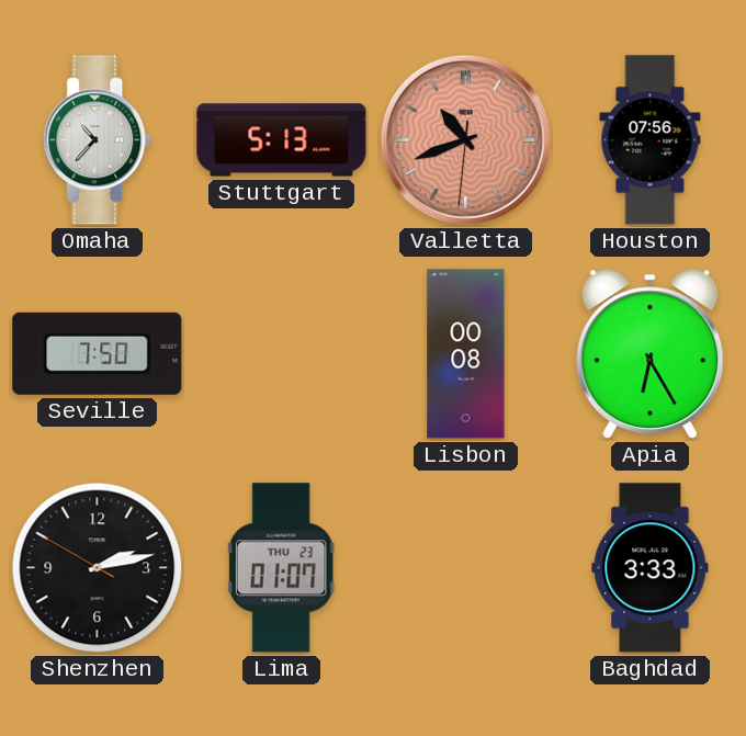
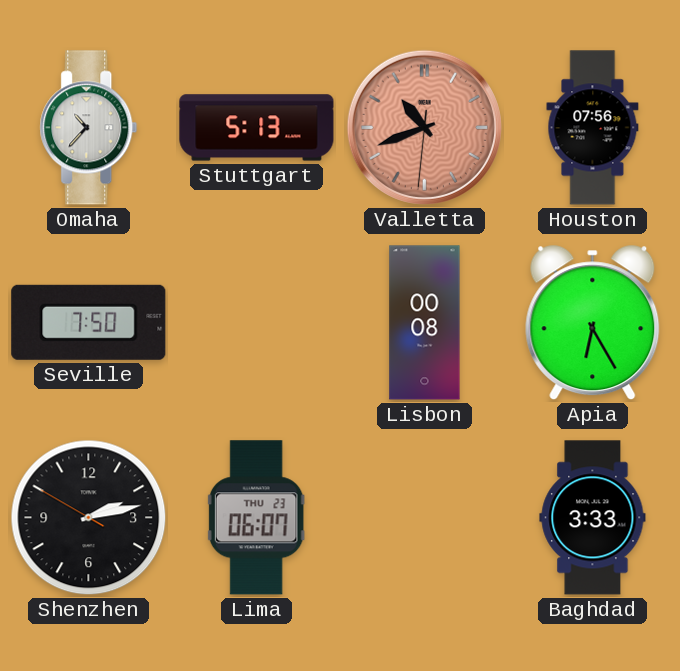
Lima: 01:07 -> 06:07 (257, 518)
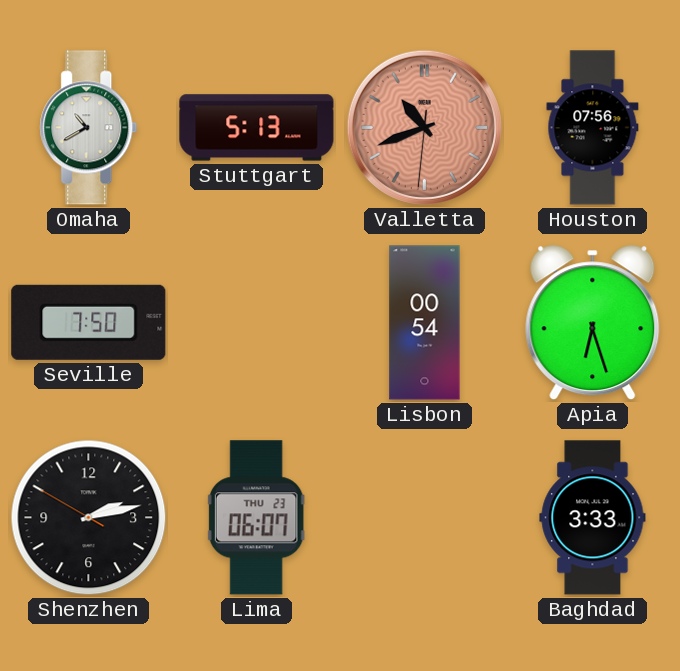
Omaha: 10:37 -> 10:40 (89, 128)
Lisbon: 00:08 -> 00:54 (425, 323)
Apia: 6:25 -> 6:27 (593, 323)
